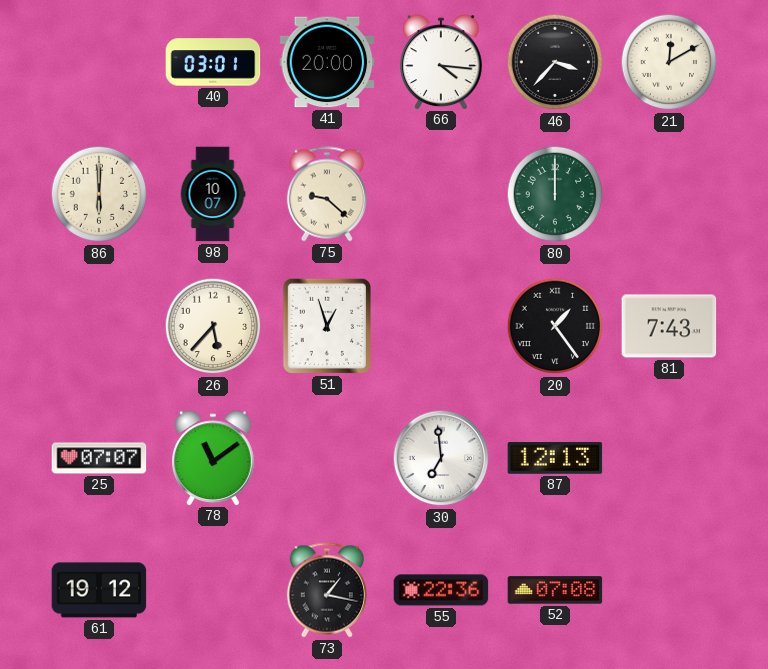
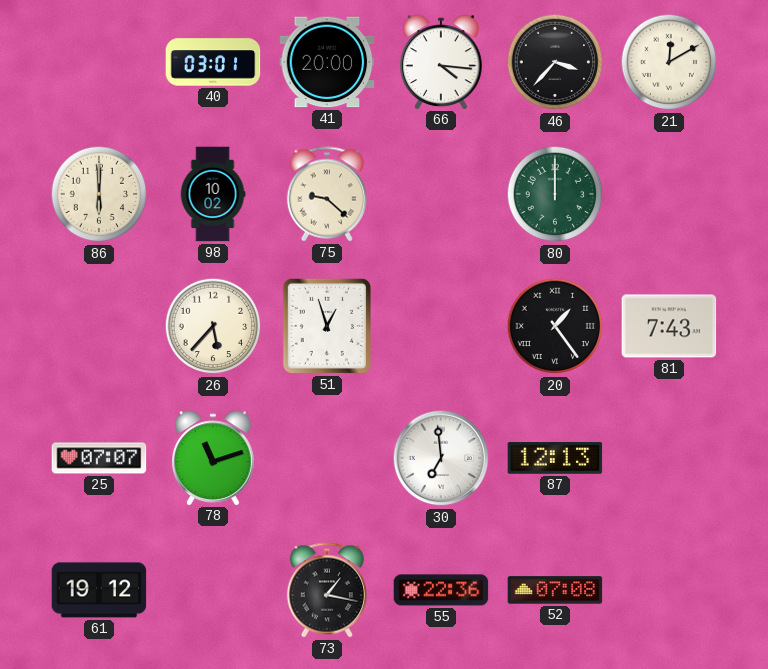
98: 10:07 -> 10:02 (213, 194)
78: 11:09 -> 11:12 (214, 458)
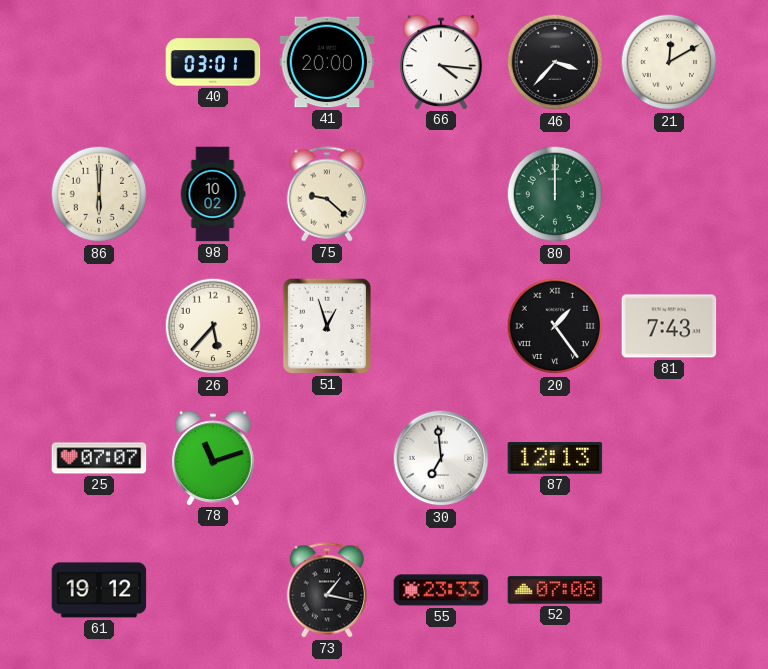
55: 22:36 -> 23:33 (441, 590)
